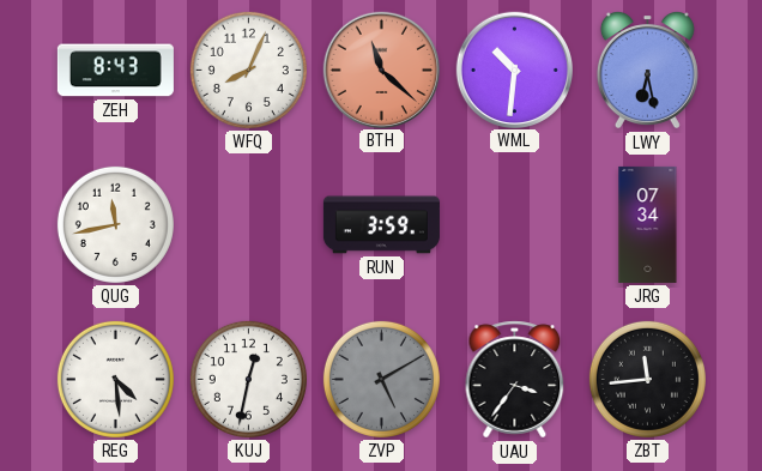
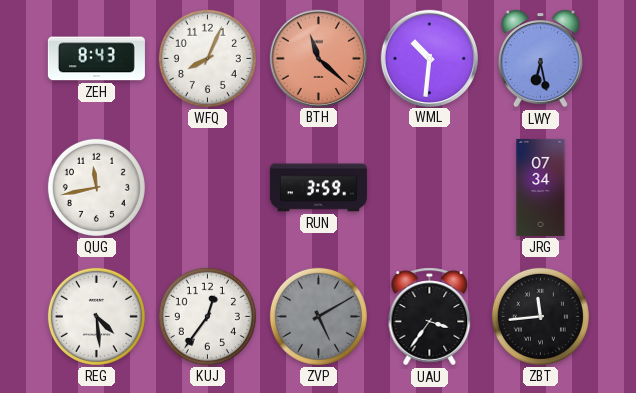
KUJ: 12:32 -> 12:36 (207, 316)
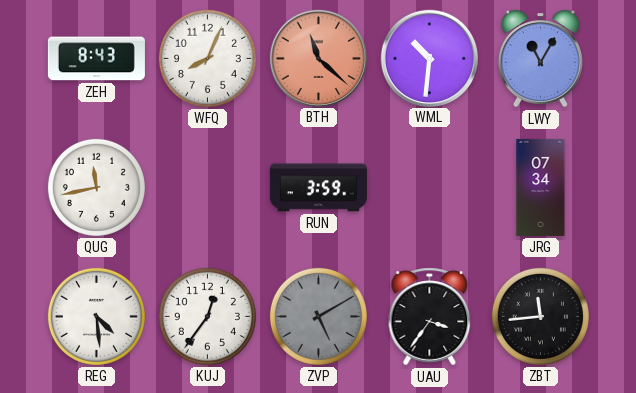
LWY: 6:28 -> 11:05 (540, 59)
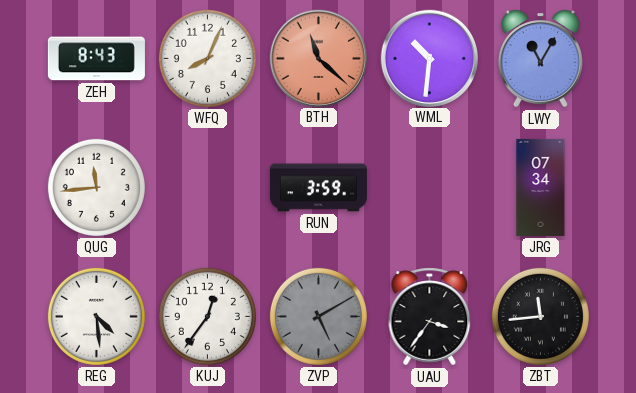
QUG: 11:43 -> 11:44 (96, 187)
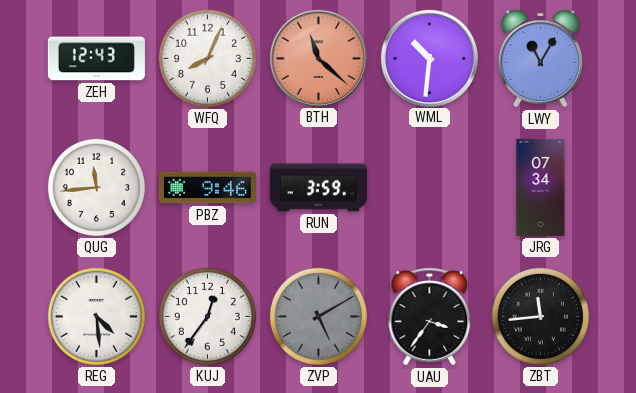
ZEH: 8:43 -> 12:43 (96, 59)
PBZ: none -> 9:46 (207, 188)
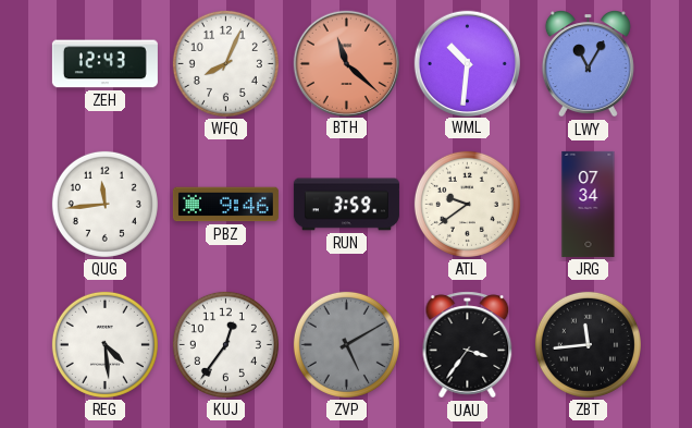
ATL: none -> 9:39 (467, 204)
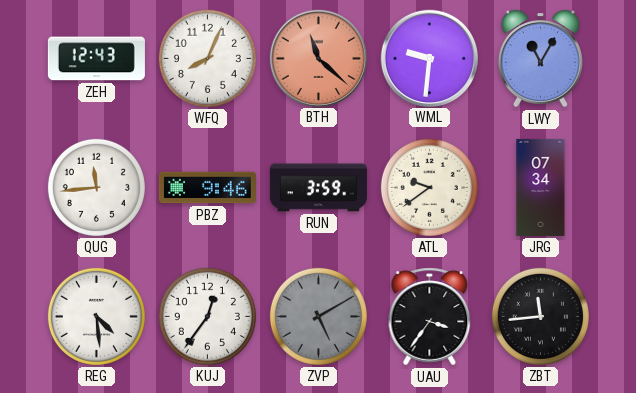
WML: 10:31 -> 9:31 (429, 58)
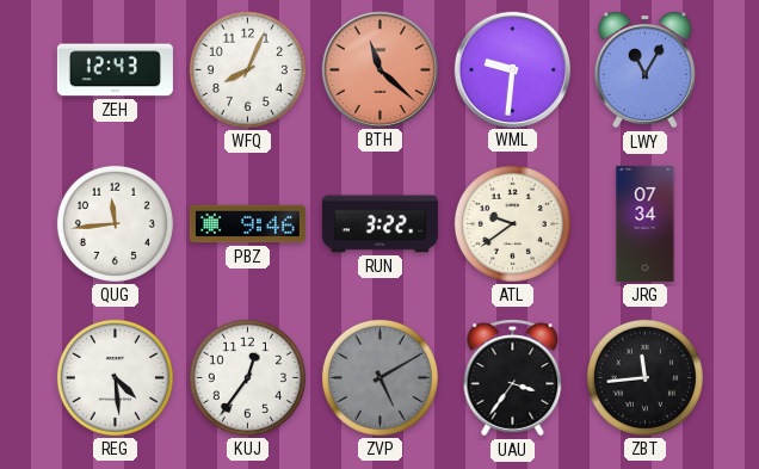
RUN: 3:59 -> 3:22 (379, 224)
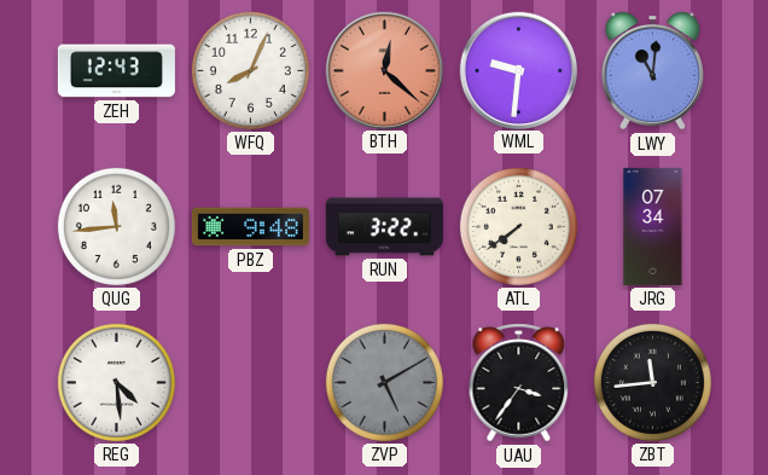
BTH: 11:22 -> 12:22 (384, 70)
LWY: 11:05 -> 11:01 (652, 71)
PBZ: 9:46 -> 9:48 (250, 227)
ATL: 9:39 -> 7:39 (518, 226)
KUJ: 12:36 -> none (247, 377)
